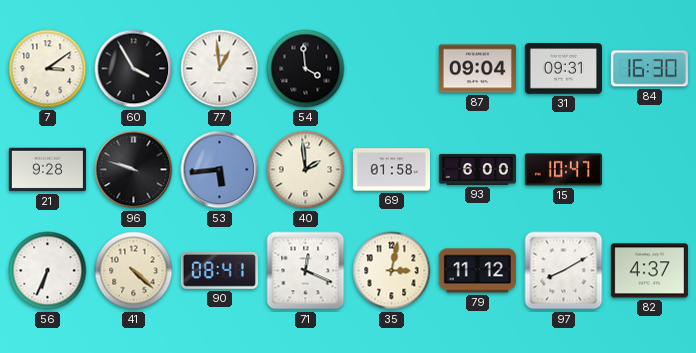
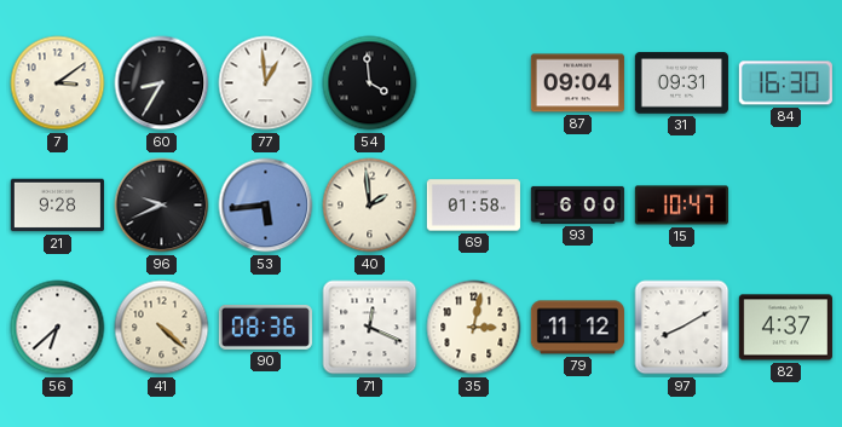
60: 3:55 -> 8:35 (162, 83)
96: 9:48 -> 9:41 (162, 206)
56: 6:34 -> 6:38 (58, 328)
90: 08:41 -> 08:36 (265, 327)
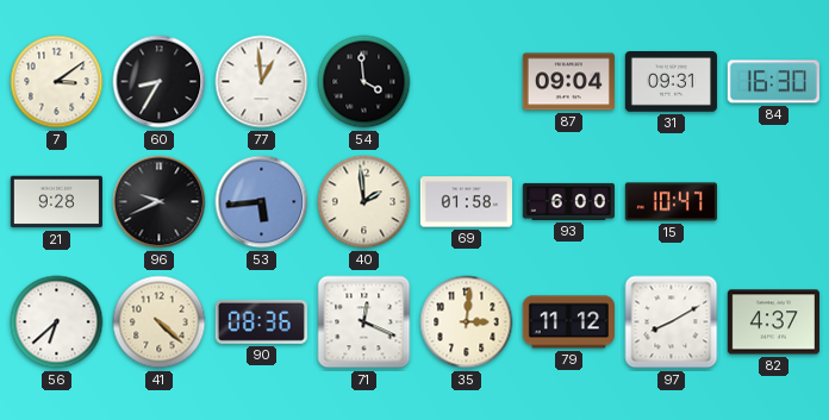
35: 3:02 -> 3:01 (467, 322)
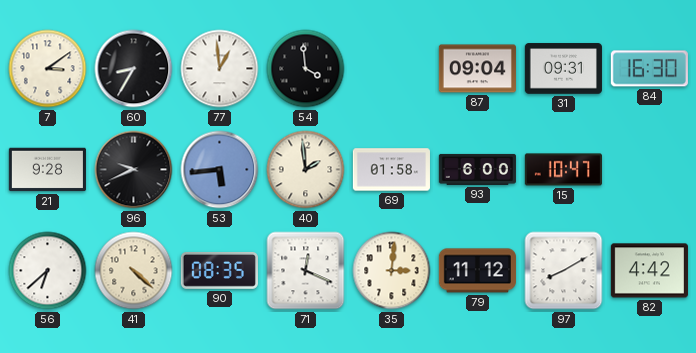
90: 08:36 -> 08:35 (219, 270)
82: 4:37 -> 4:42 (649, 271)
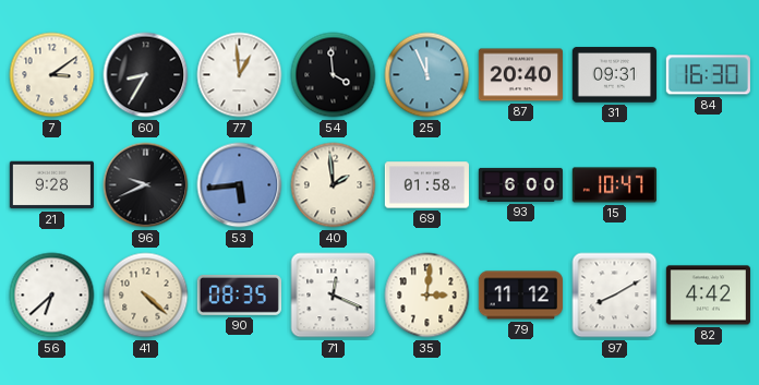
25: none -> 11:56 (427, 75)
87: 09:04 -> 20:40 (520, 75)
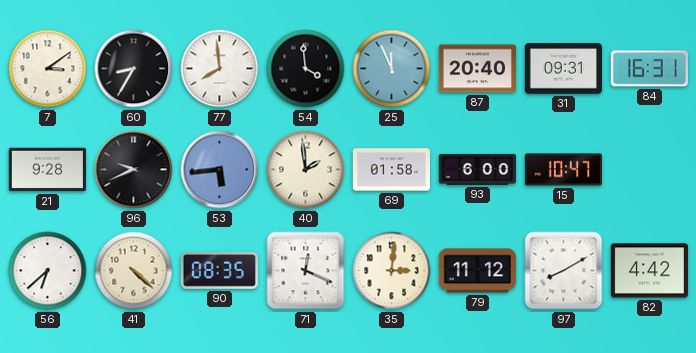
77: 12:59 -> 7:59 (220, 69)
84: 16:30 -> 16:31 (649, 69)
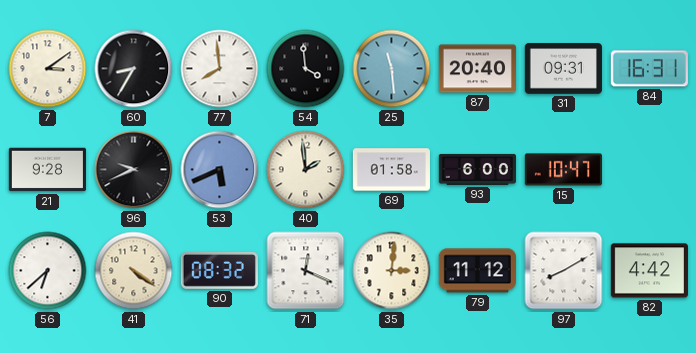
25: 11:56 -> 11:29 (392, 69)
53: 5:44 -> 5:41 (220, 170)
41: 4:22 -> 4:21 (134, 271)
90: 08:35 -> 08:32 (219, 270)
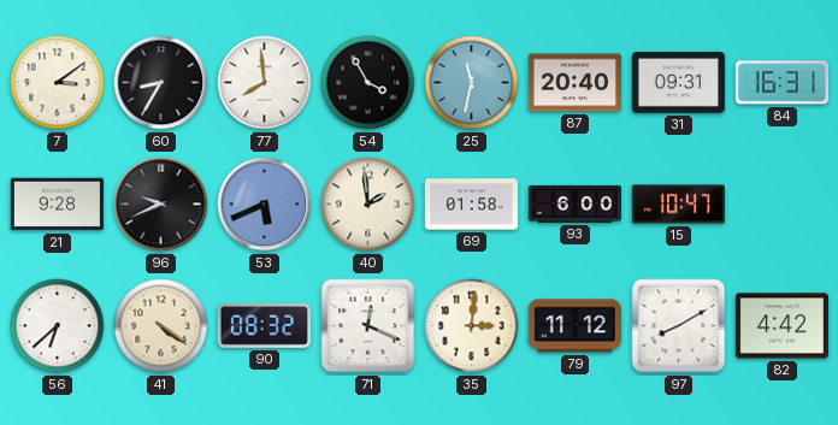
54: 3:59 -> 3:55 (368, 83)
25: 11:29 -> 11:32 (472, 83)
